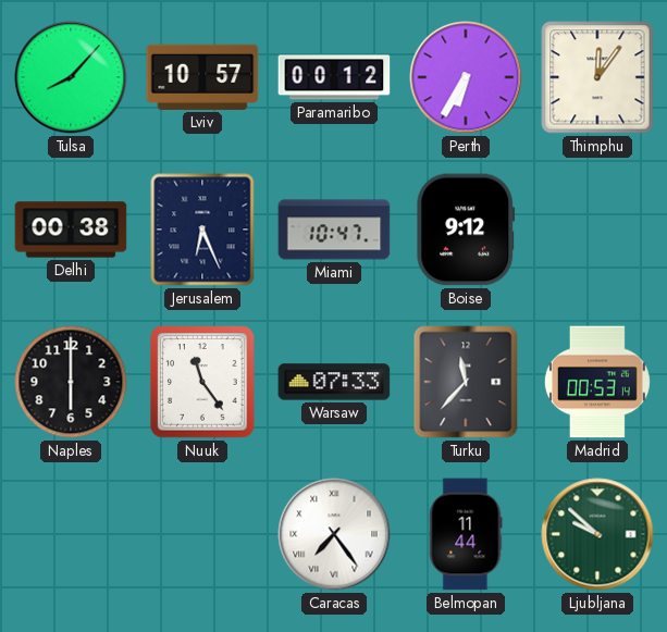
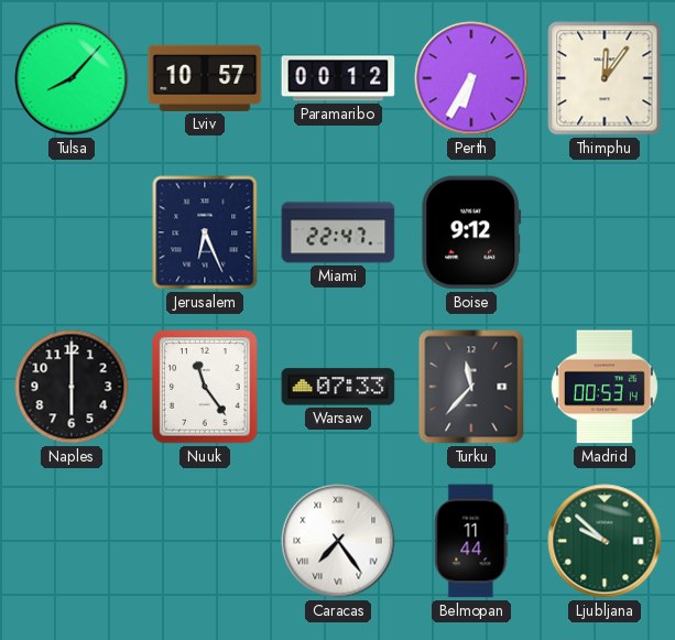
Delhi: 00:38 -> none (71, 230)
Miami: 10:47 -> 22:47 (338, 232)
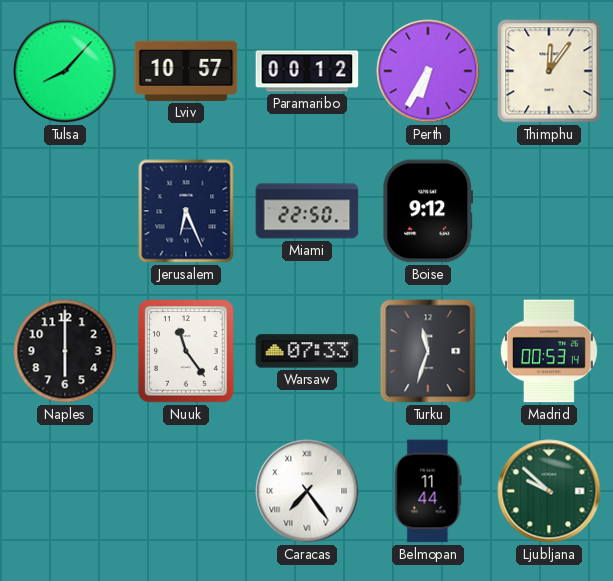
Miami: 22:47 -> 22:50 (307, 211)
Turku: 11:37 -> 11:33 (428, 351)
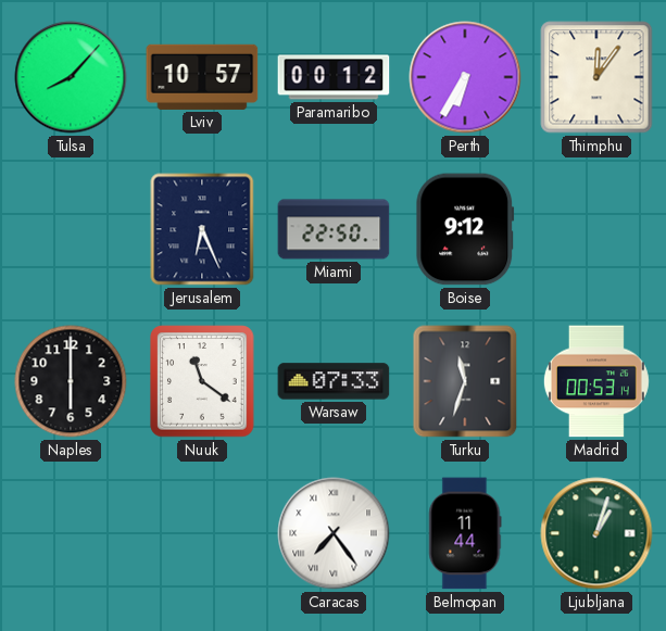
Nuuk: 11:24 -> 11:21 (202, 381)
Ljubljana: 9:52 -> 1:03 (596, 533)
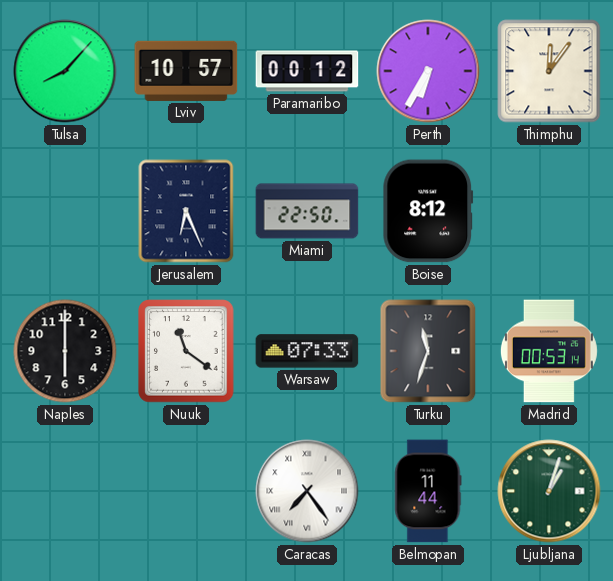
Boise: 9:12 -> 8:12 (428, 211)
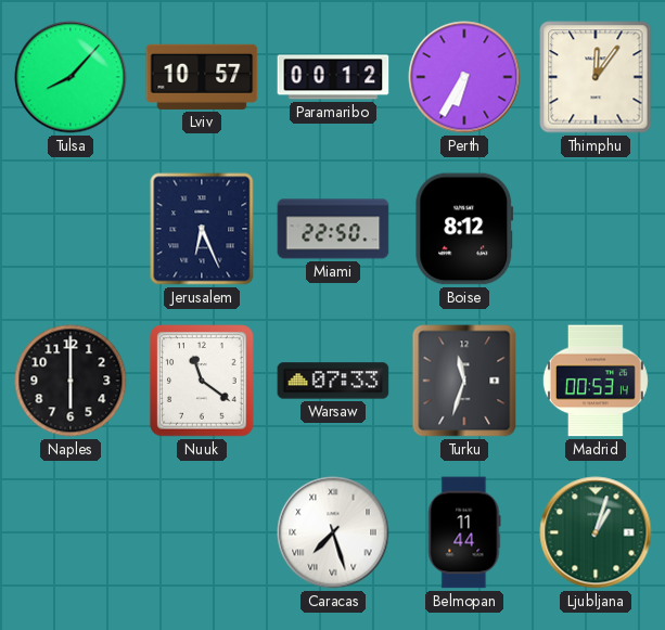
Caracas: 7:24 -> 7:27 (333, 532)
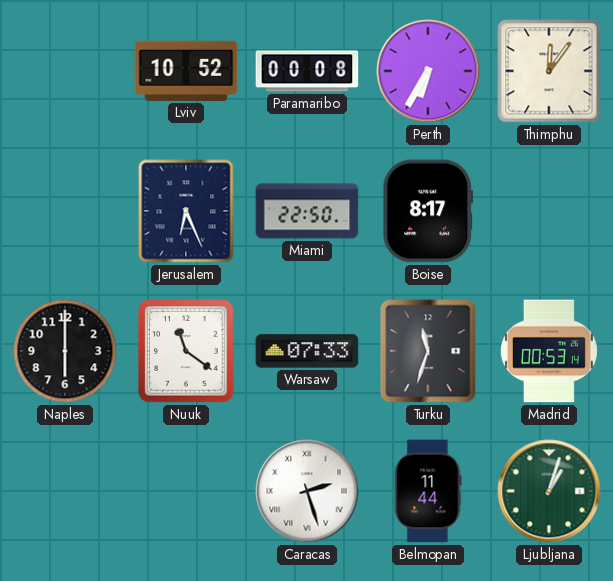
Tulsa: 8:07 -> none (71, 77)
Lviv: 10:57 -> 10:52 (186, 71)
Paramaribo: 00:12 -> 00:08 (307, 71)
Boise: 8:12 -> 8:17 (428, 211)
Caracas: 7:27 -> 2:27 (307, 491)
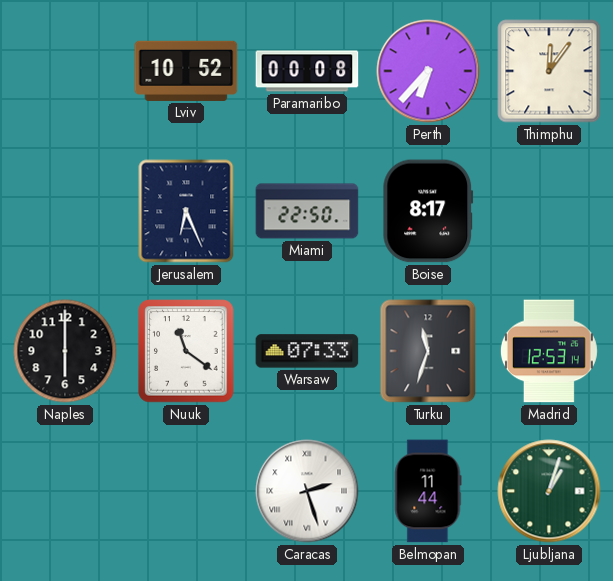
Perth: 6:35 -> 6:37 (428, 71)
Madrid: 00:53 -> 12:53 (549, 351)
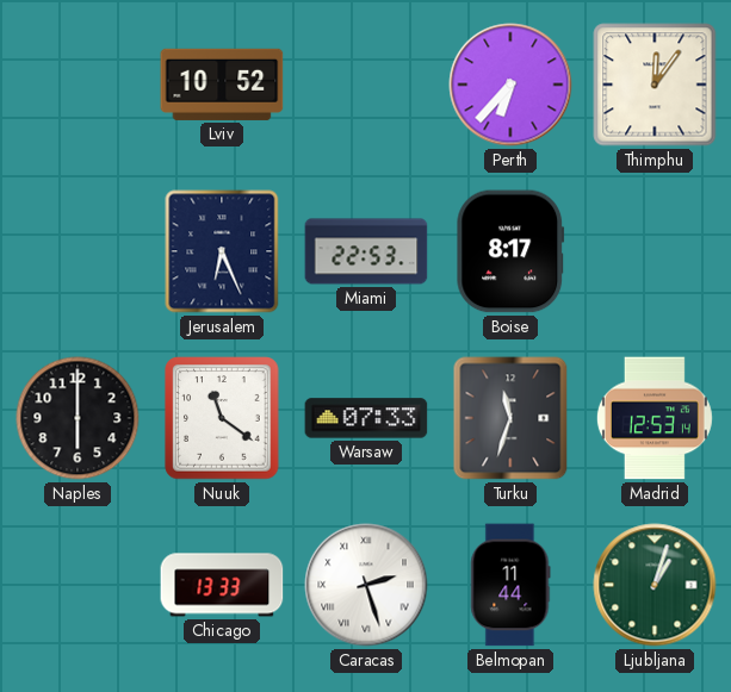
Paramaribo: 00:08 -> none (307, 71)
Miami: 22:50 -> 22:53 (366, 251)
Chicago: none -> 13:33 (222, 585)
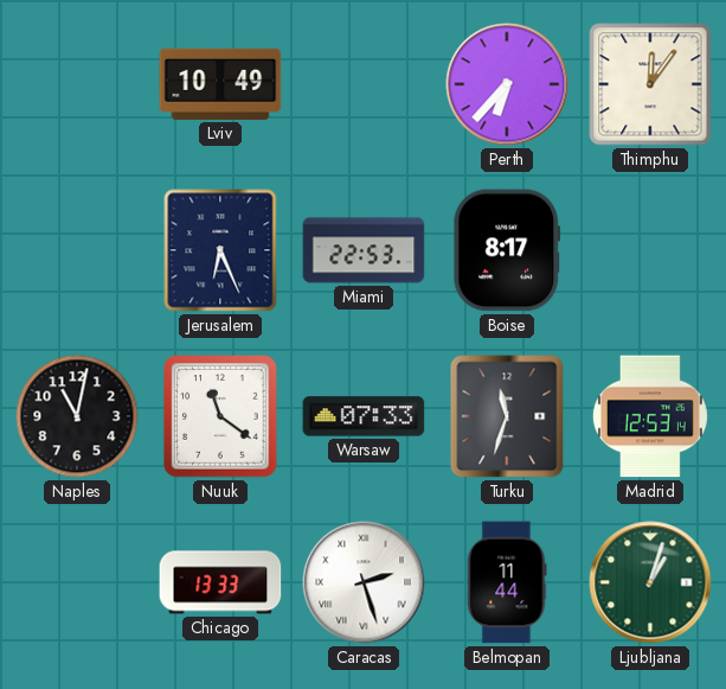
Lviv: 10:52 -> 10:49 (220, 84)
Naples: 6:00 -> 11:02 (77, 416)
